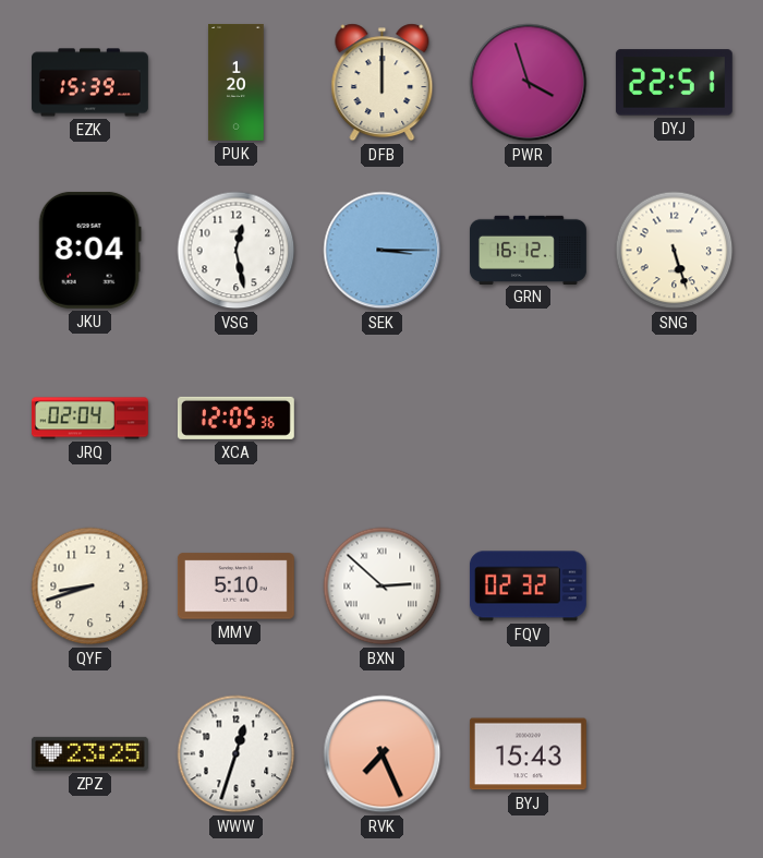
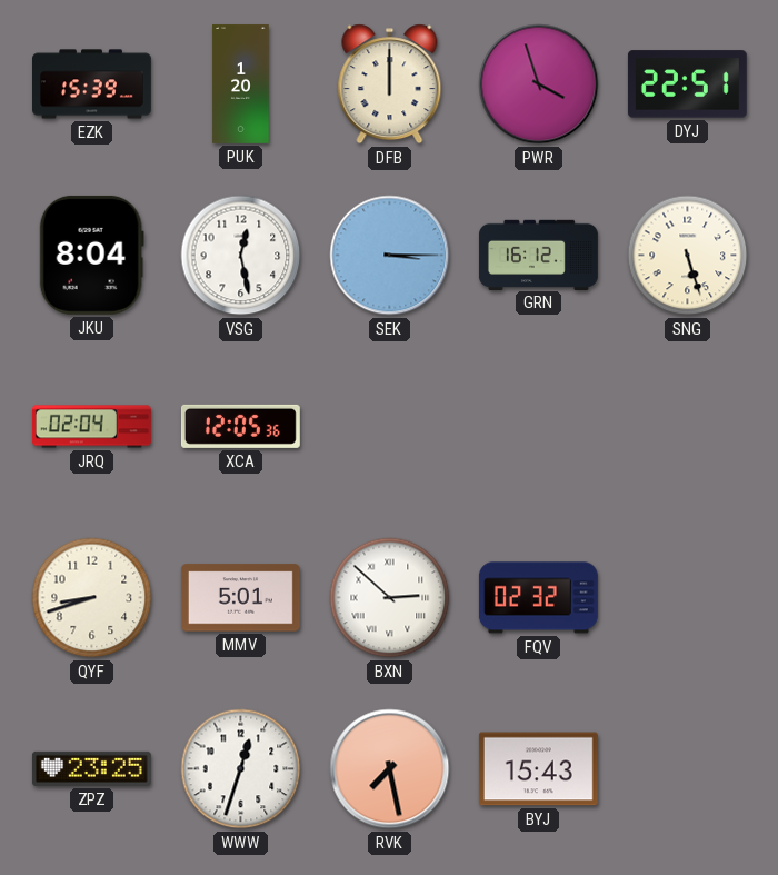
MMV: 5:10 -> 5:01 (240, 598)
RVK: 7:26 -> 7:28 (390, 769)
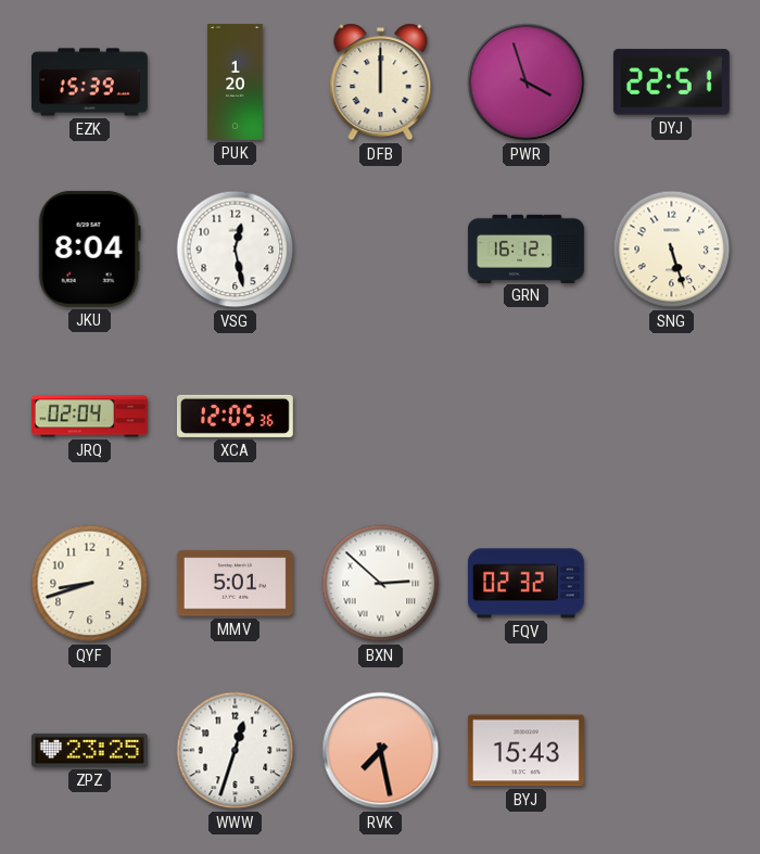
SEK: 3:15 -> none (390, 256)
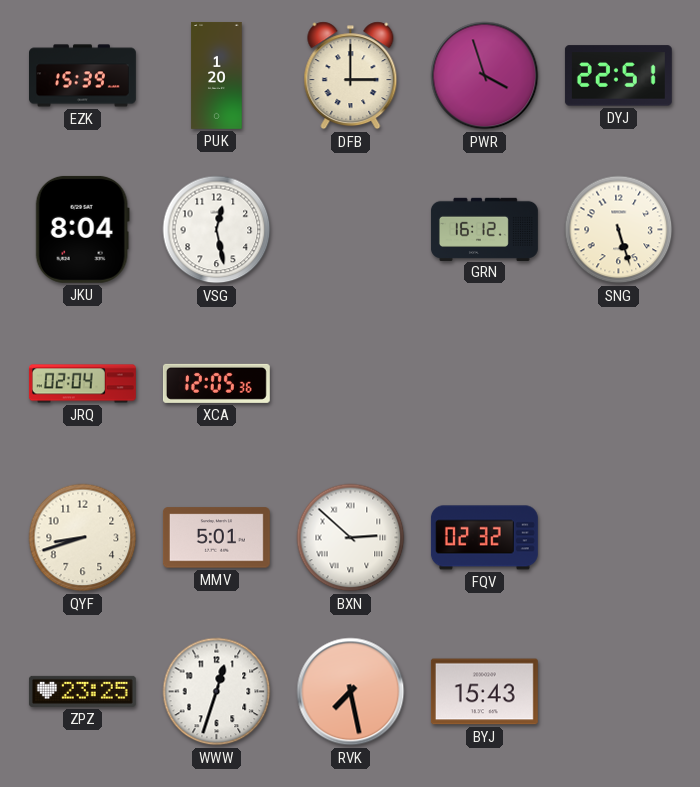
DFB: 12:00 -> 3:00 (351, 76)
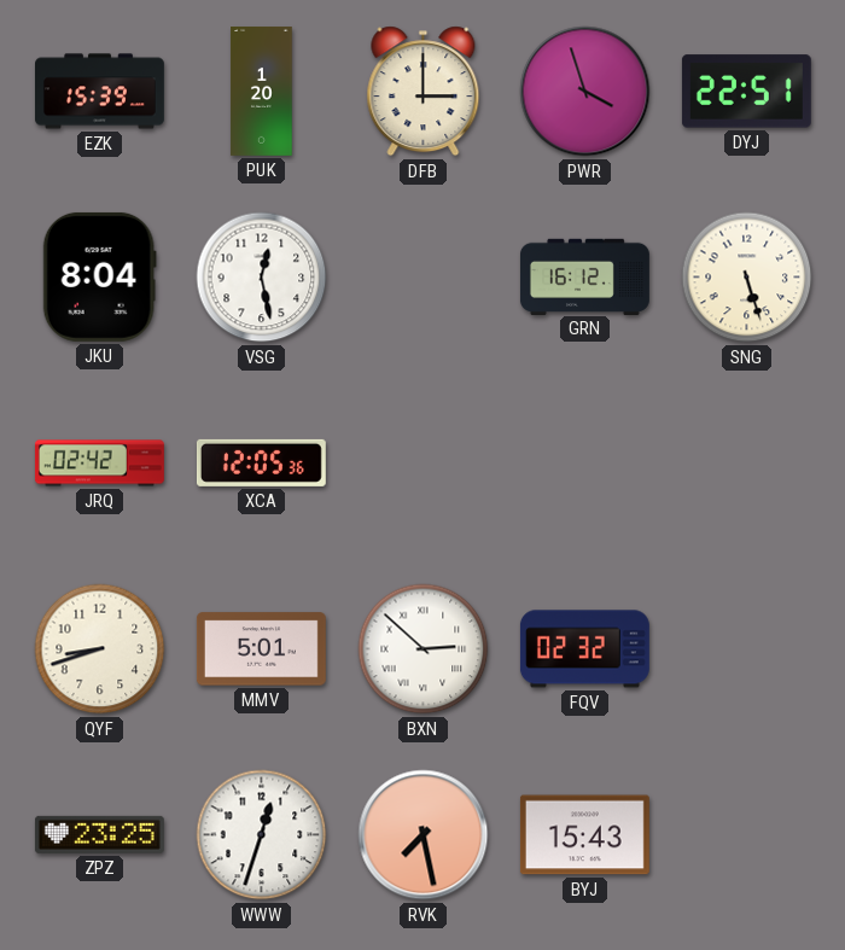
JRQ: 02:04 -> 02:42 (99, 464)
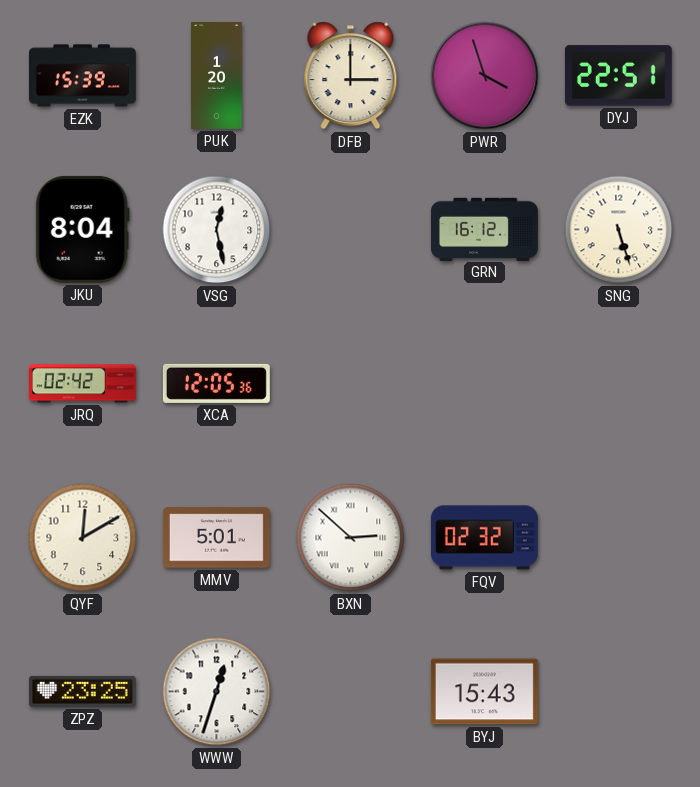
QYF: 8:42 -> 12:10 (83, 538)
RVK: 7:28 -> none (424, 835)
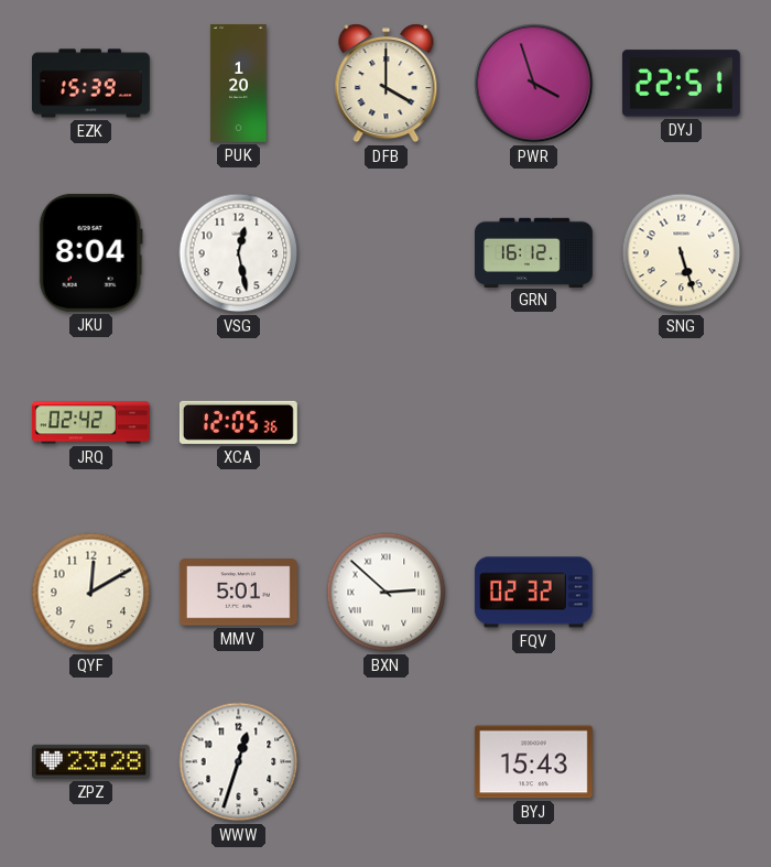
DFB: 3:00 -> 4:00 (387, 84)
ZPZ: 23:25 -> 23:28 (90, 761)
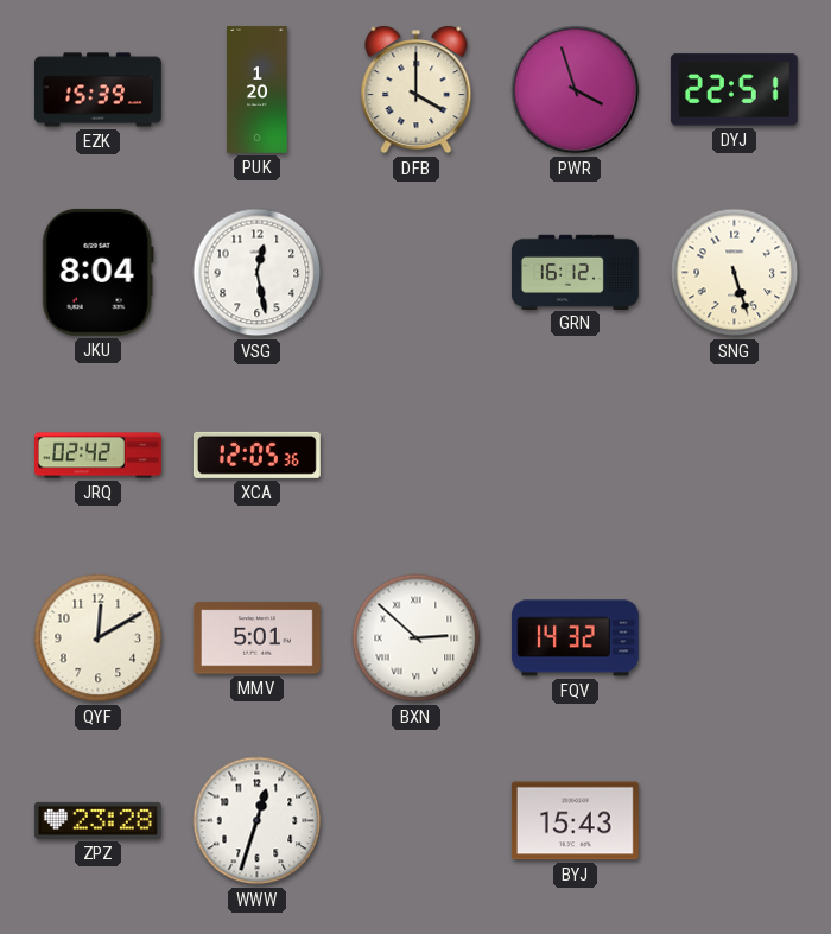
FQV: 02:32 -> 14:32 (575, 638)
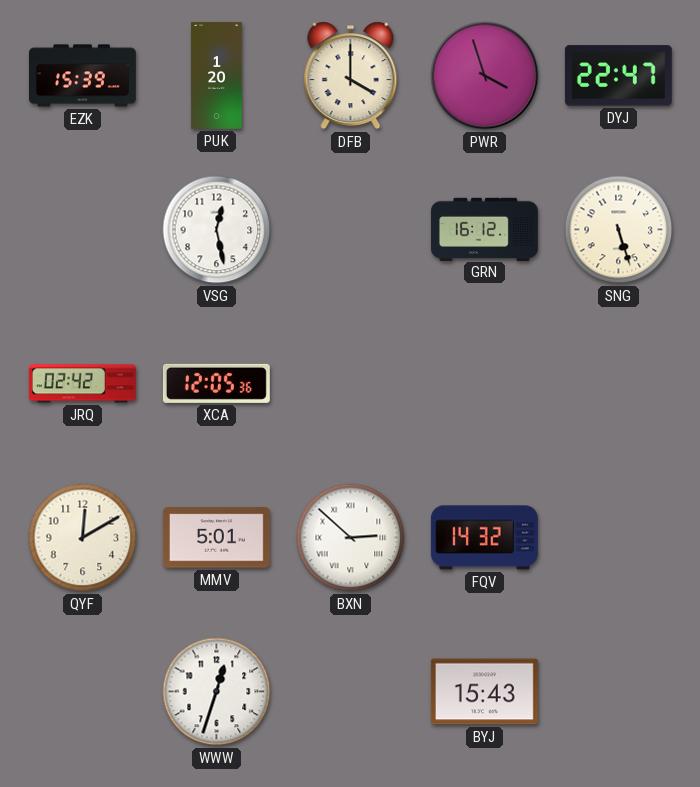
DYJ: 22:51 -> 22:47 (618, 76)
JKU: 8:04 -> none (97, 272)
ZPZ: 23:28 -> none (97, 820)
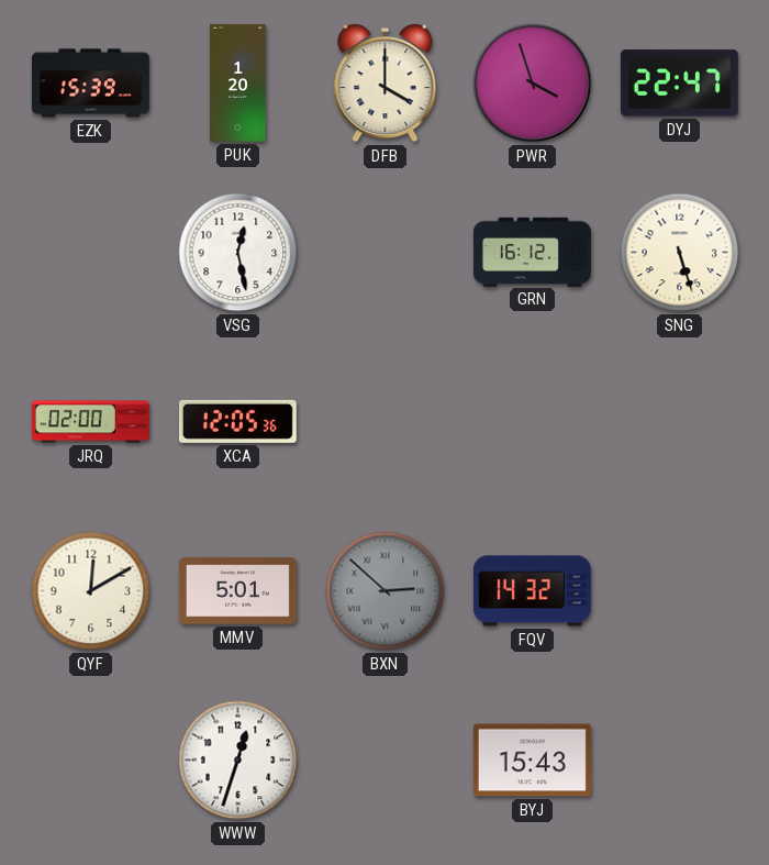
JRQ: 02:42 -> 02:00 (90, 422)
BXN dial: white -> grey (386, 591)
